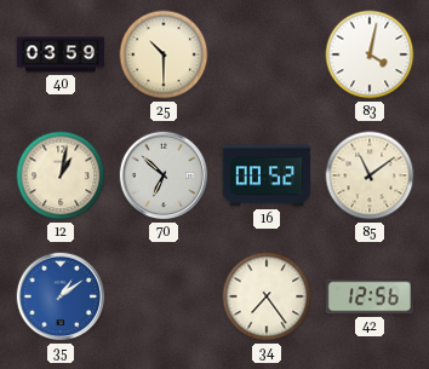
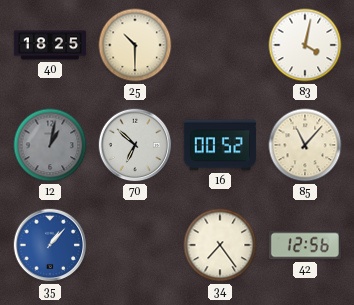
40: 03:59 -> 18:25 (49, 45)
12 dial: cream -> grey (50, 145)
85: 11:09 -> 11:07 (305, 145)
35: 1:09 -> 1:07 (50, 245)
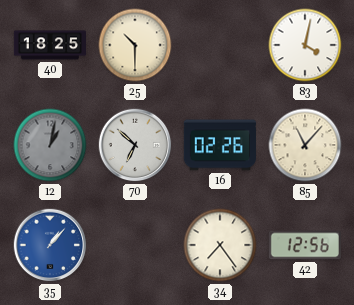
16: 00:52 -> 02:26 (220, 145)
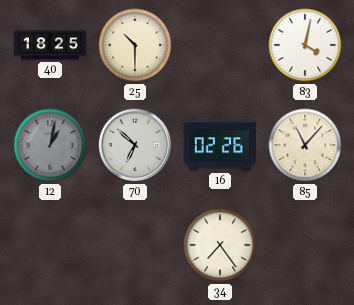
35: 1:07 -> none (50, 245)
42: 12:56 -> none (305, 245)
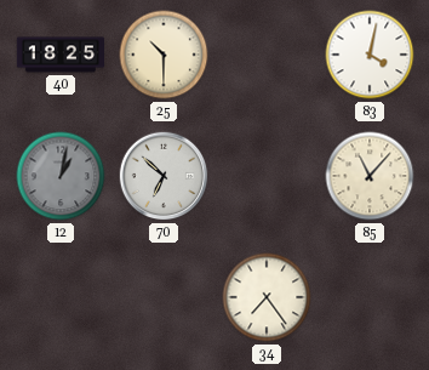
16: 02:26 -> none (220, 145)
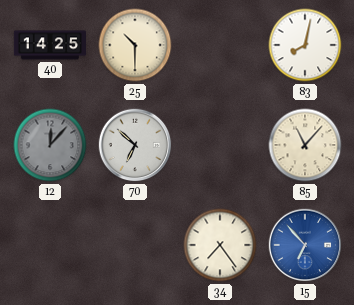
40: 18:25 -> 14:25 (49, 45)
83: 4:02 -> 8:02 (305, 45)
12: 1:02 -> 12:07 (50, 145)
15: none -> 6:53 (305, 245)
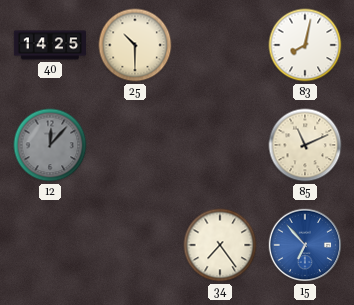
70: 6:52 -> none (135, 145)
85: 11:07 -> 11:11 (305, 145)
